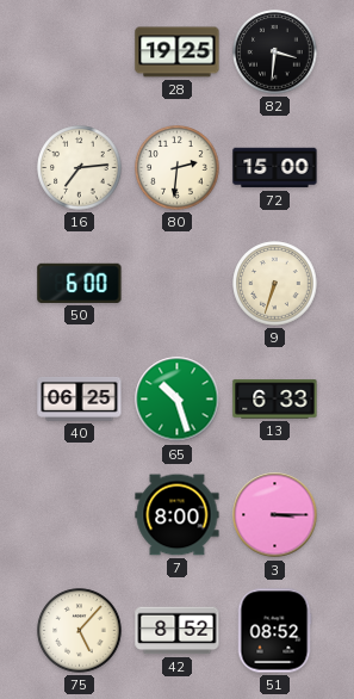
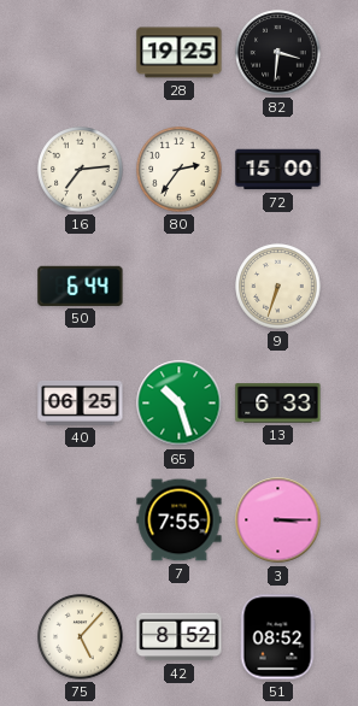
80: 2:31 -> 2:36 (180, 170)
50: 6:00 -> 6:44 (81, 286)
7: 8:00 -> 7:55 (180, 520)
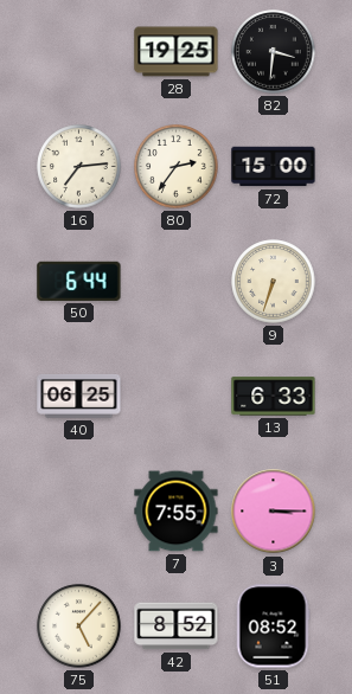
65: 10:27 -> none (180, 404)
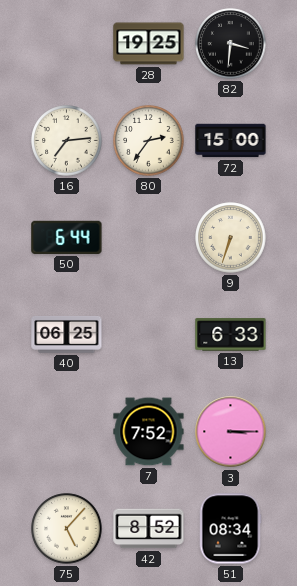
7: 7:55 -> 7:52 (149, 432)
51: 08:52 -> 08:34 (230, 529)
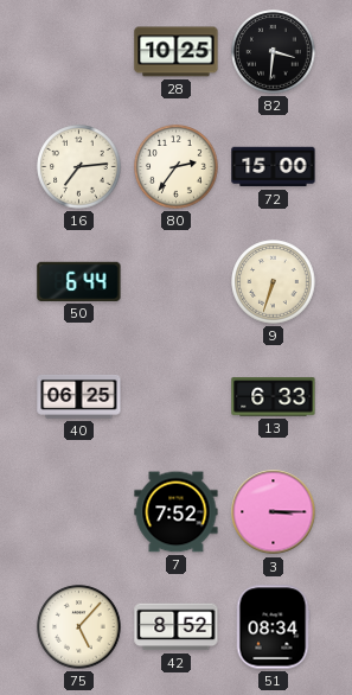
28: 19:25 -> 10:25 (177, 52)
